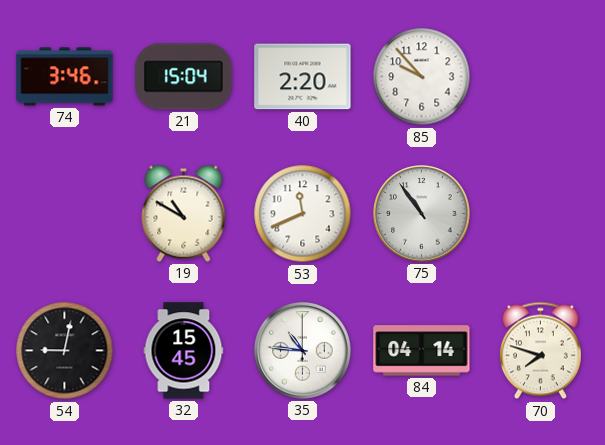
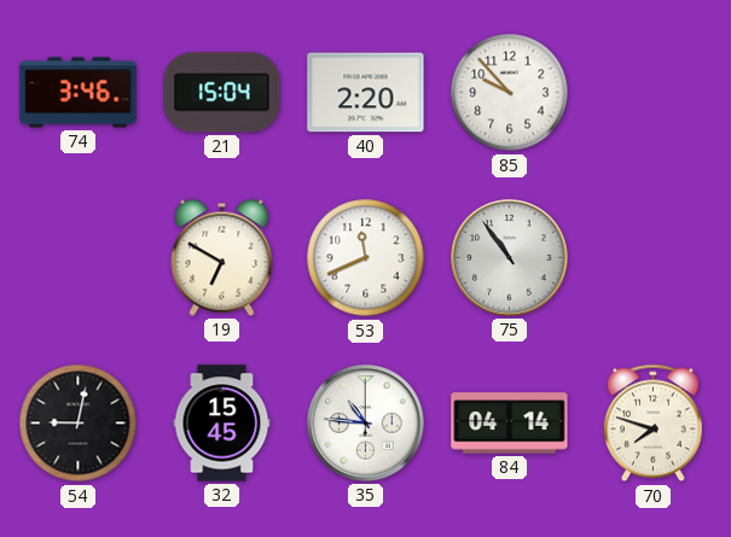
19: 10:50 -> 6:50 (222, 257)
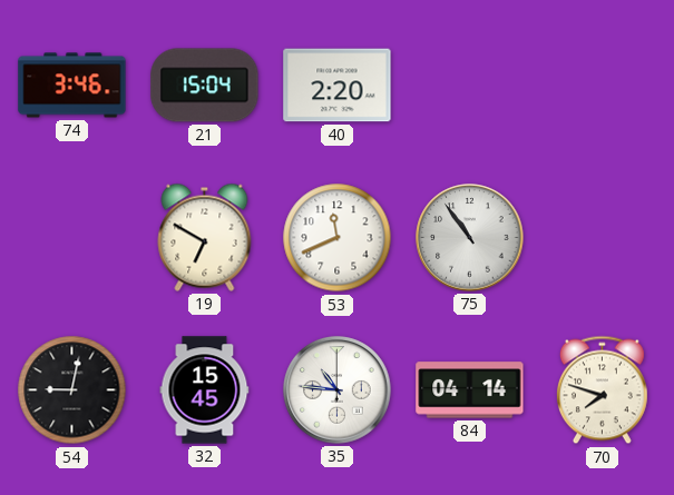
85: 9:53 -> none (510, 93)
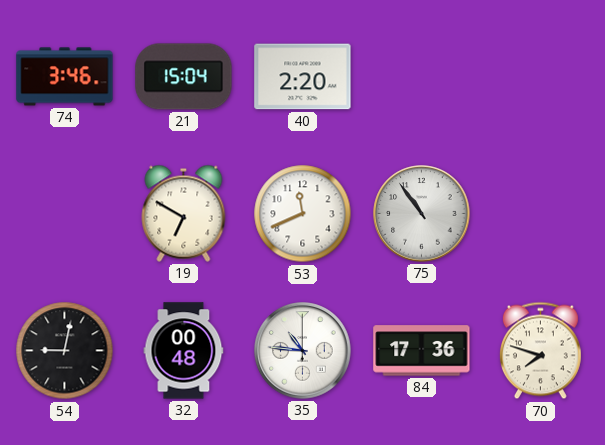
32: 15:45 -> 00:48 (184, 351)
84: 04:14 -> 17:36 (422, 351)
